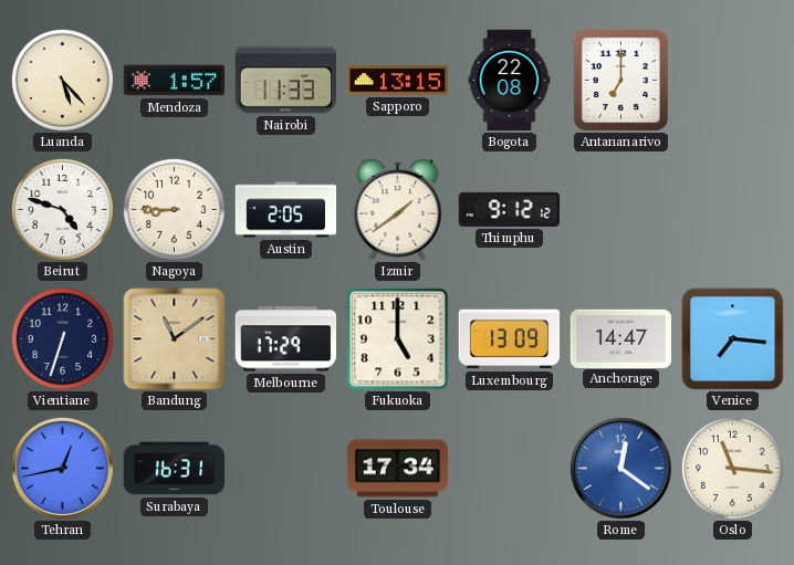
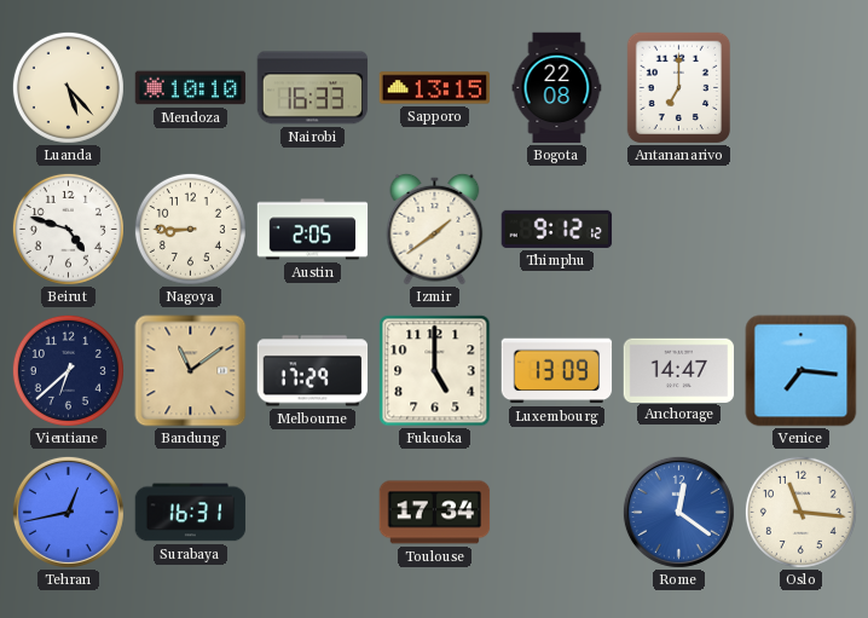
Mendoza: 1:57 -> 10:10 (191, 88)
Nairobi: 11:33 -> 16:33 (313, 88)
Vientiane: 6:33 -> 6:38 (68, 370)
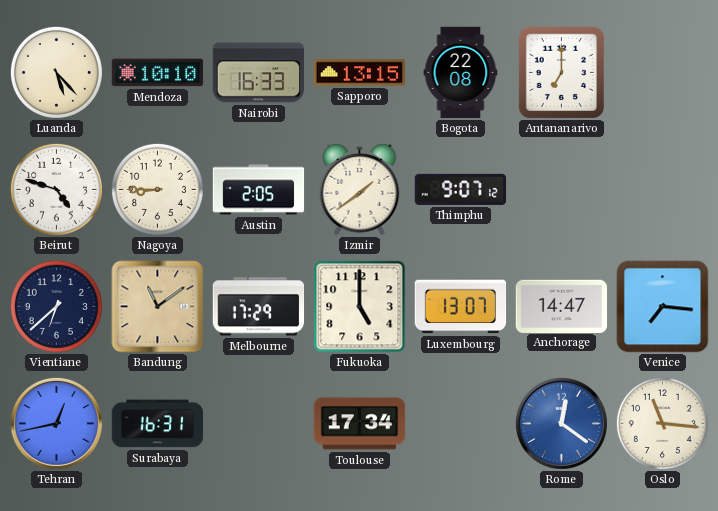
Thimphu: 9:12 -> 9:07 (461, 189)
Luxembourg: 13:09 -> 13:07 (461, 307)
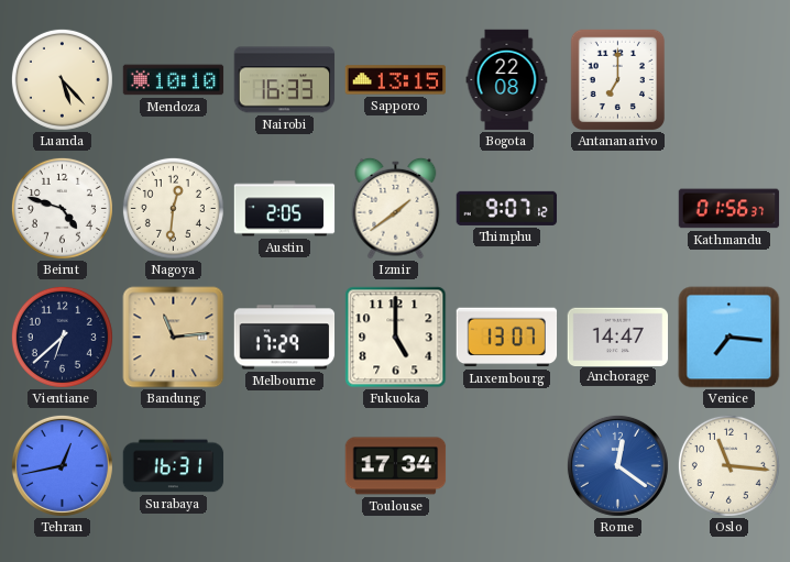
Nagoya: 8:45 -> 12:31 (173, 208)
Kathmandu: none -> 01:56 (729, 209)
Bandung: 11:09 -> 11:14 (174, 338)
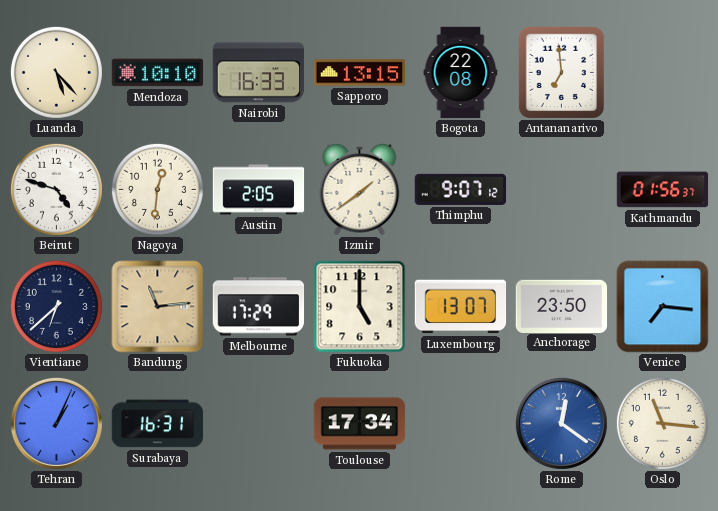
Antananarivo: 7:00 -> 6:59 (561, 72)
Anchorage: 14:47 -> 23:50 (562, 306)
Tehran: 12:43 -> 1:04 (56, 423)
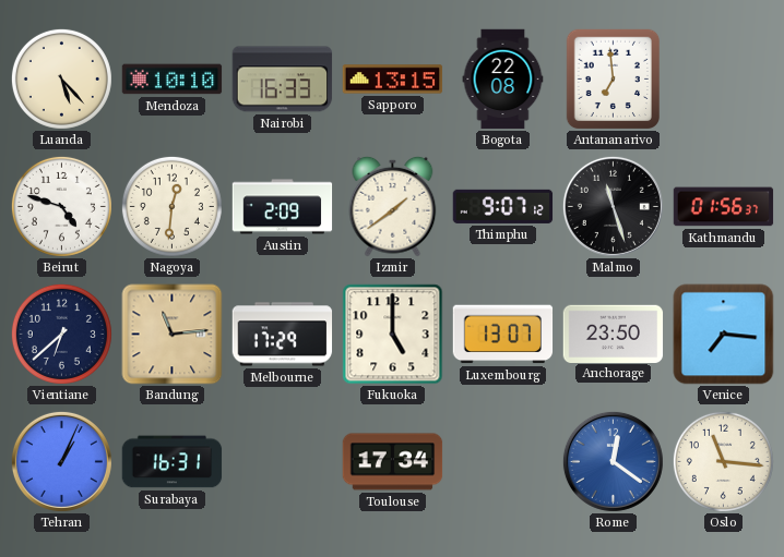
Austin: 2:05 -> 2:09 (283, 207)
Malmo: none -> 11:27 (613, 206)
